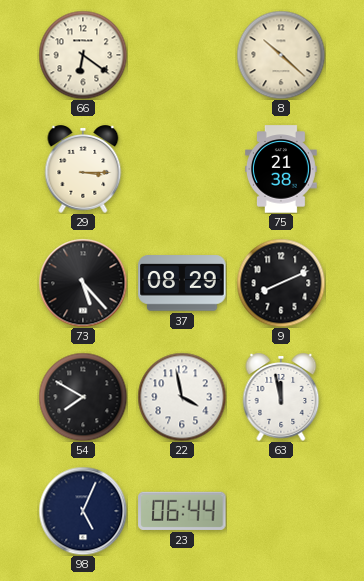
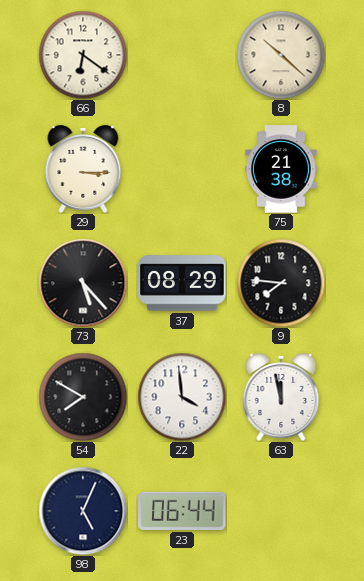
9: 8:11 -> 7:46 (281, 283)
22: 3:58 -> 3:59 (182, 397)
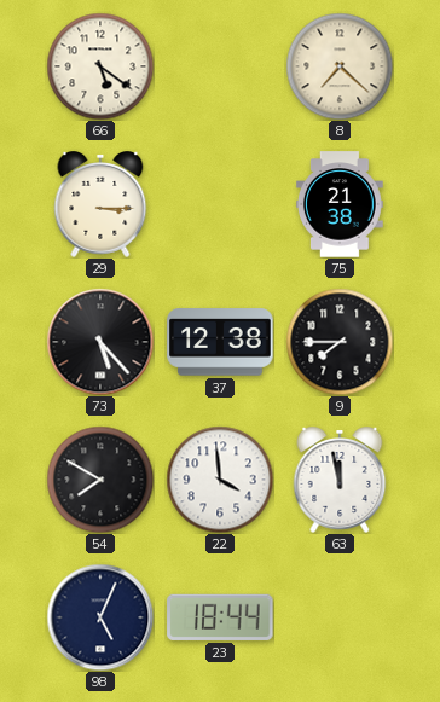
66: 6:21 -> 5:21 (100, 66)
8: 10:22 -> 7:22 (340, 66)
37: 08:29 -> 12:38 (220, 342)
9: 7:46 -> 7:45 (340, 342)
23: 06:44 -> 18:44 (220, 617)
